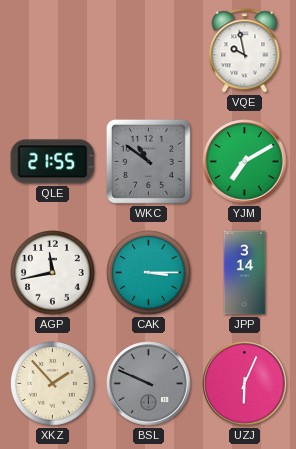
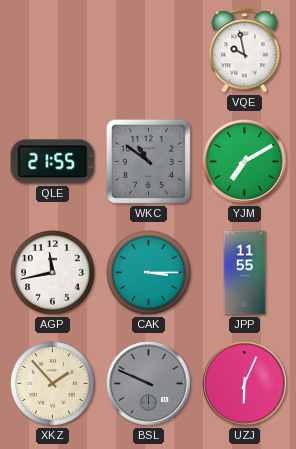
JPP: 3:14 -> 11:55 (245, 273)
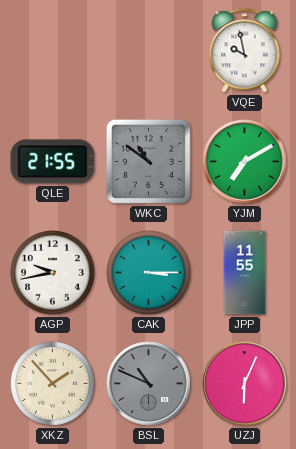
AGP: 11:43 -> 9:43 (53, 273)
BSL: 9:49 -> 10:49 (149, 384)
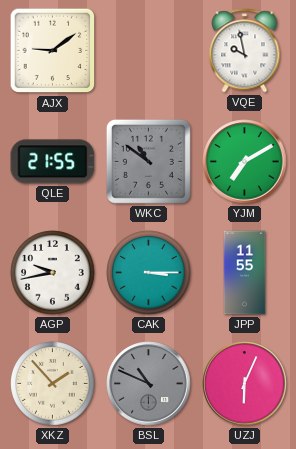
AJX: none -> 9:09 (53, 51)
